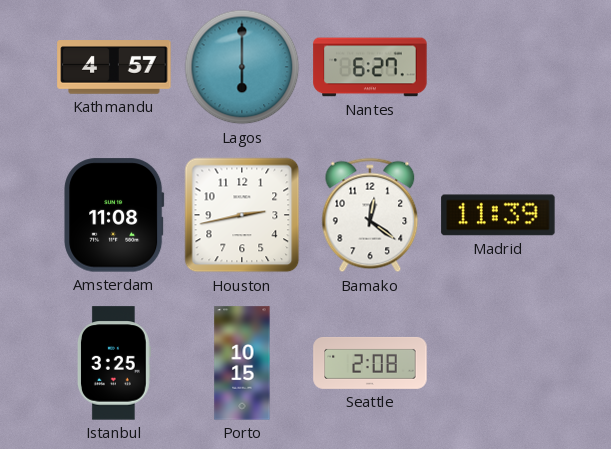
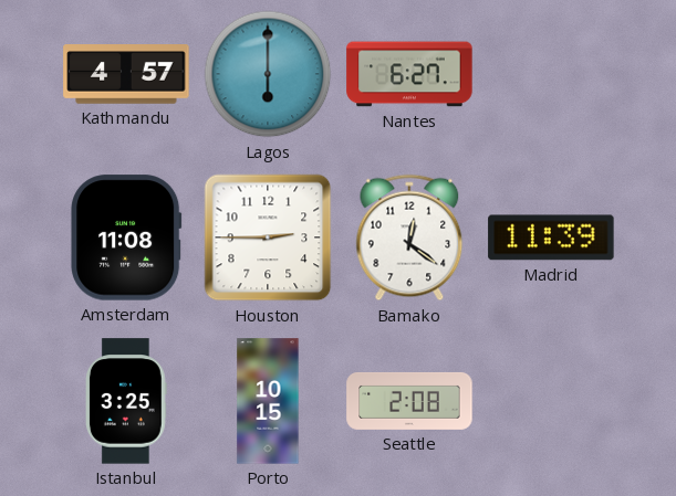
Houston: 2:43 -> 2:45 (268, 238)
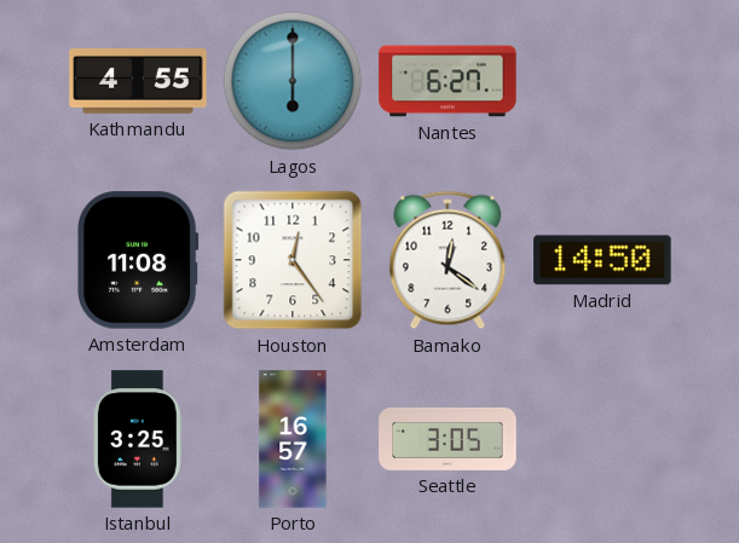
Kathmandu: 4:57 -> 4:55 (138, 81)
Houston: 2:45 -> 12:24 (293, 260)
Madrid: 11:39 -> 14:50 (602, 260)
Porto: 10:15 -> 16:57 (293, 439)
Seattle: 2:08 -> 3:05 (448, 439)
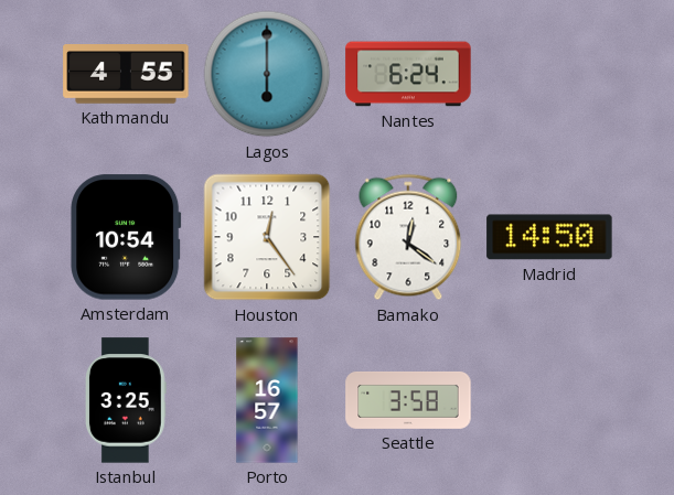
Nantes: 6:27 -> 6:24 (408, 74)
Amsterdam: 11:08 -> 10:54 (126, 237)
Seattle: 3:05 -> 3:58 (408, 400)
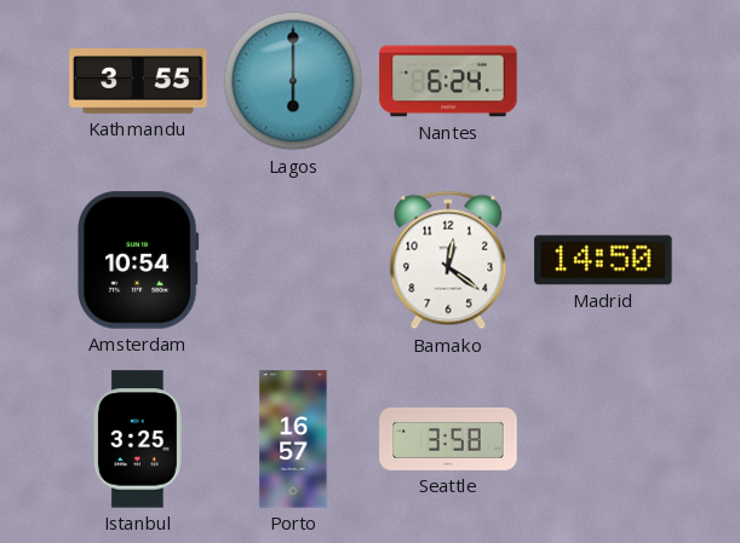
Kathmandu: 4:55 -> 3:55 (138, 81)
Houston: 12:24 -> none (267, 237)
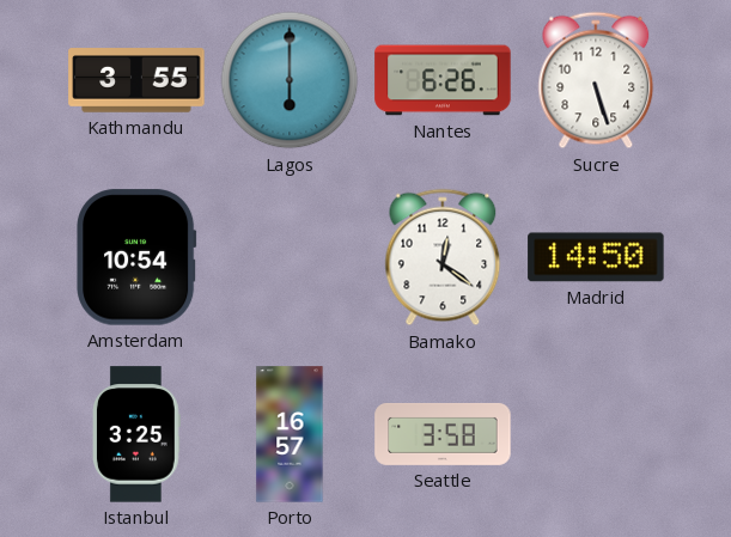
Nantes: 6:24 -> 6:26 (443, 80)
Sucre: none -> 5:27 (596, 80)
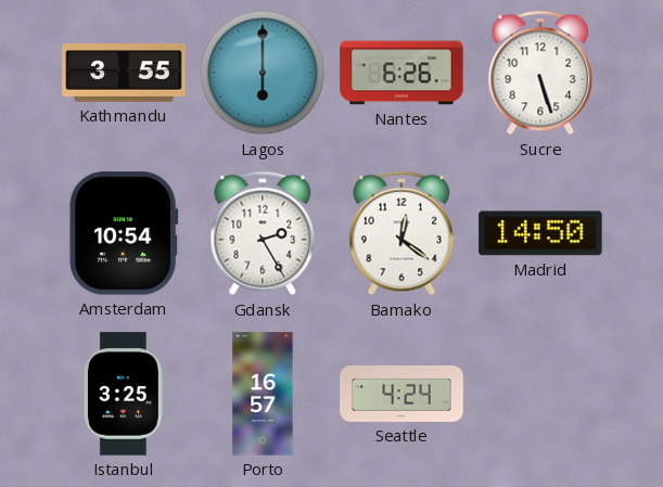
Gdansk: none -> 2:25 (263, 233)
Seattle: 3:58 -> 4:24 (401, 394)
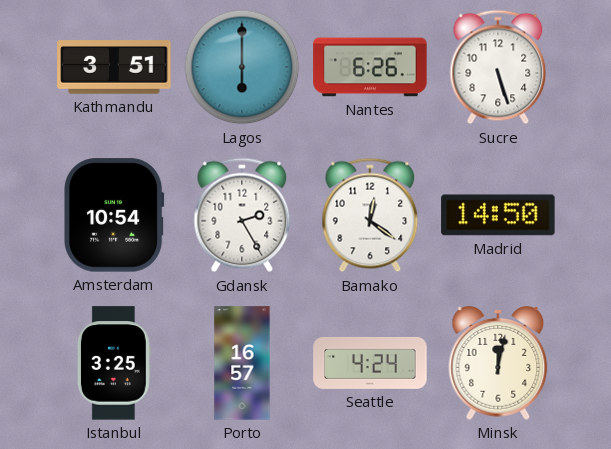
Kathmandu: 3:55 -> 3:51 (114, 67)
Minsk: none -> 12:02 (498, 363)
